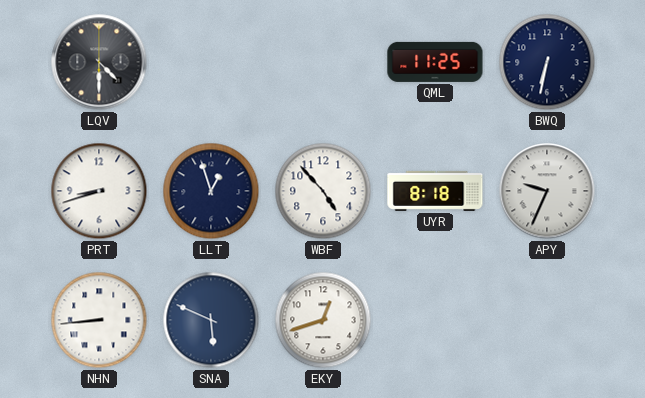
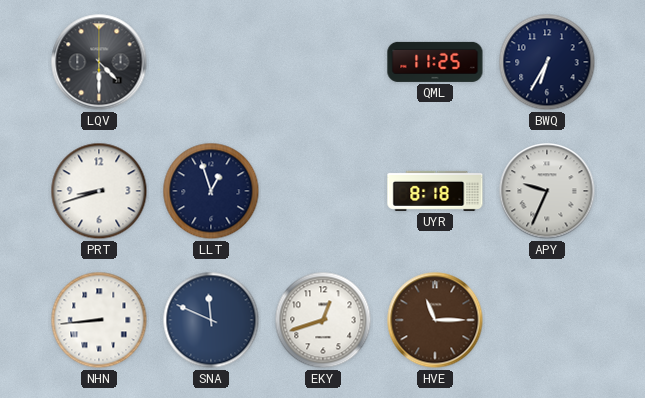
BWQ: 6:32 -> 6:35 (547, 62)
WBF: 4:53 -> none (323, 191)
SNA: 5:49 -> 11:49 (211, 320)
HVE: none -> 11:15 (435, 320)
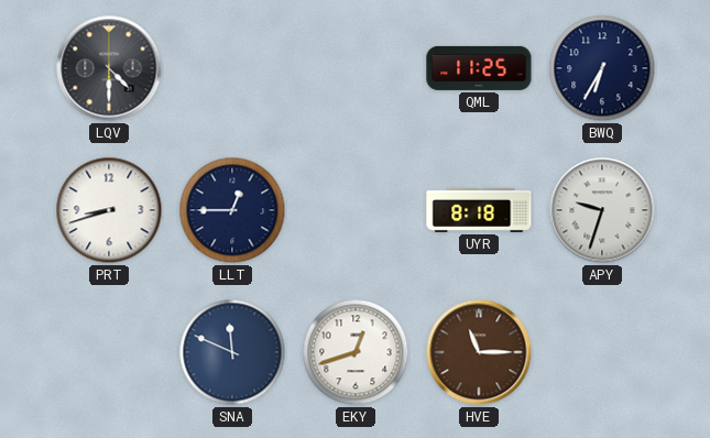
LLT: 12:57 -> 12:45 (232, 210)
APY: 9:34 -> 9:33 (602, 210)
NHN: 8:44 -> none (99, 320)
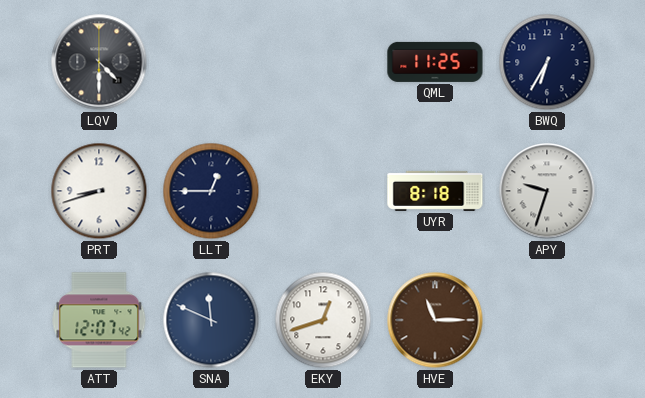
ATT: none -> 12:07 (99, 320)
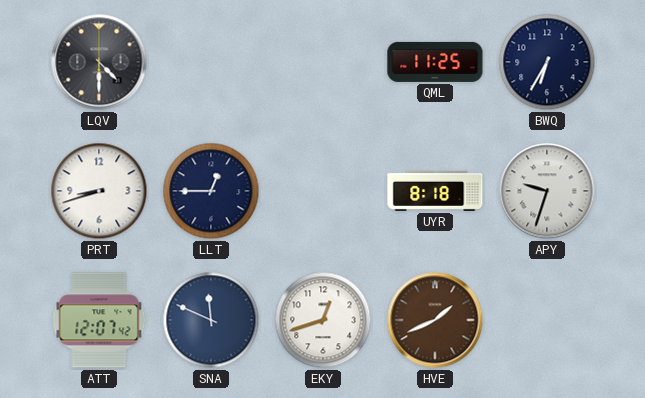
HVE: 11:15 -> 1:41 (435, 320)
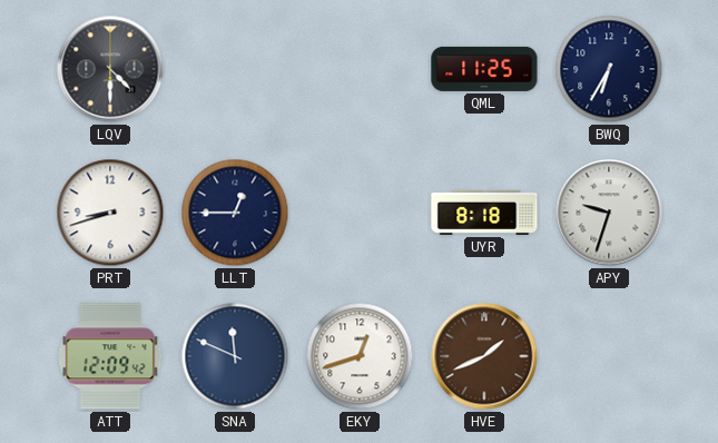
ATT: 12:07 -> 12:09 (110, 356)
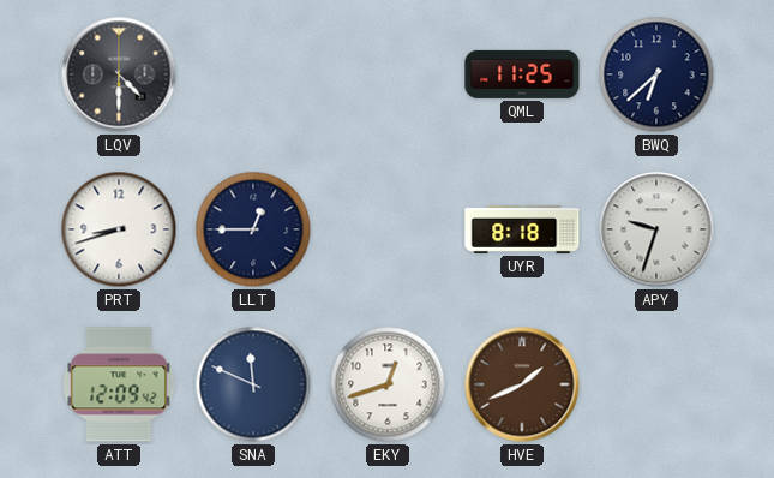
BWQ: 6:35 -> 6:38 (656, 74)
